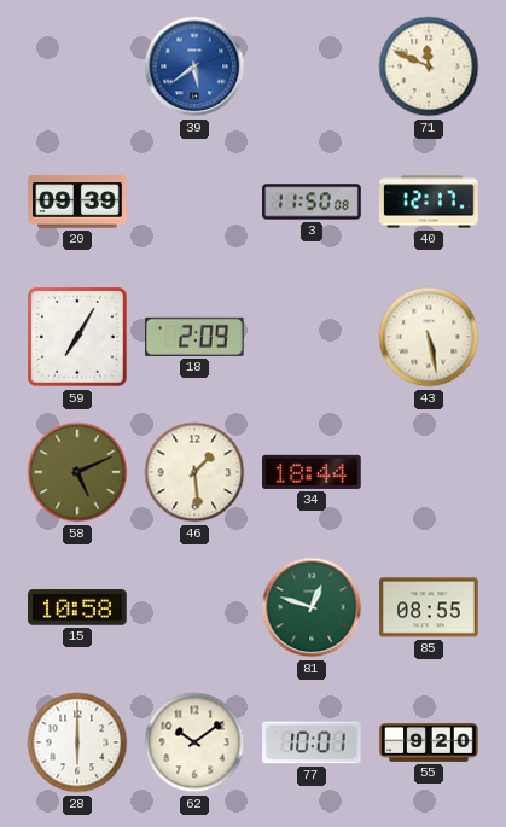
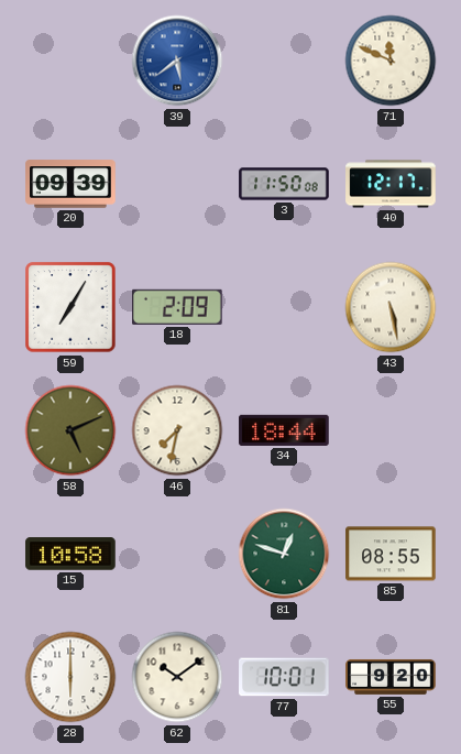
46: 1:29 -> 7:32 (177, 430)
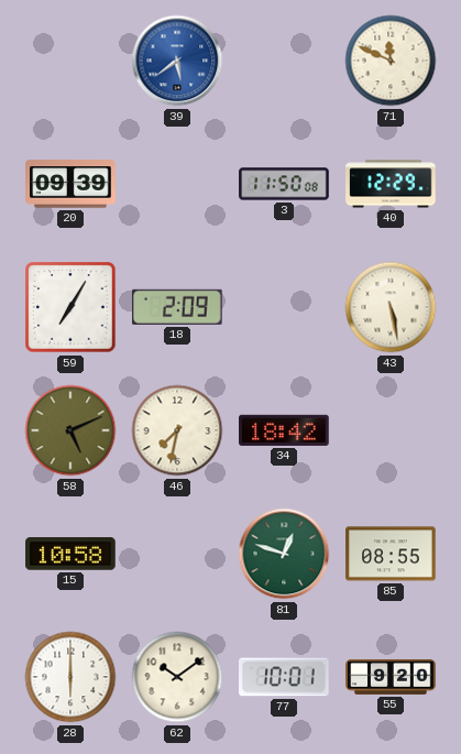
40: 12:17 -> 12:29 (391, 184)
34: 18:44 -> 18:42 (284, 430)
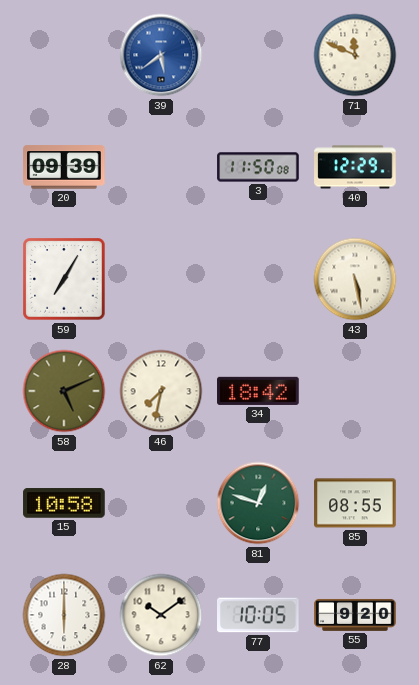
18: 2:09 -> none (178, 307)
77: 10:01 -> 10:05 (259, 615)
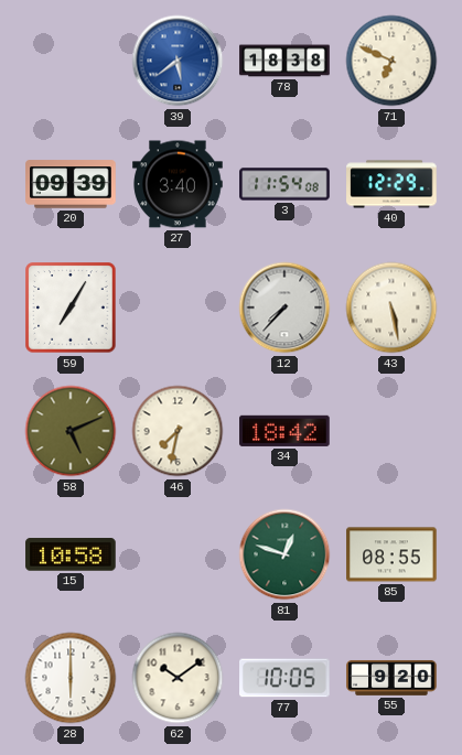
78: none -> 18:38 (284, 61)
71: 11:49 -> 6:49 (391, 61)
27: none -> 3:40 (178, 184)
3: 11:50 -> 11:54 (284, 184)
12: none -> 7:37 (284, 308)
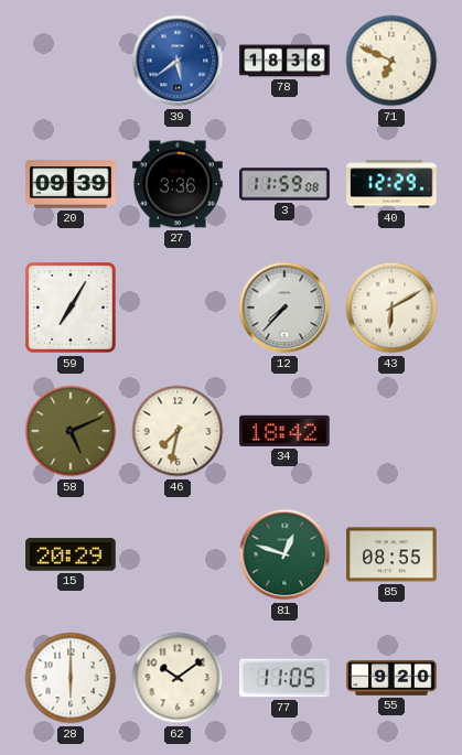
27: 3:40 -> 3:36 (178, 184)
3: 11:54 -> 11:59 (284, 184)
43: 5:28 -> 6:10 (391, 308)
15: 10:58 -> 20:29 (71, 554)
77: 10:05 -> 11:05 (286, 678)
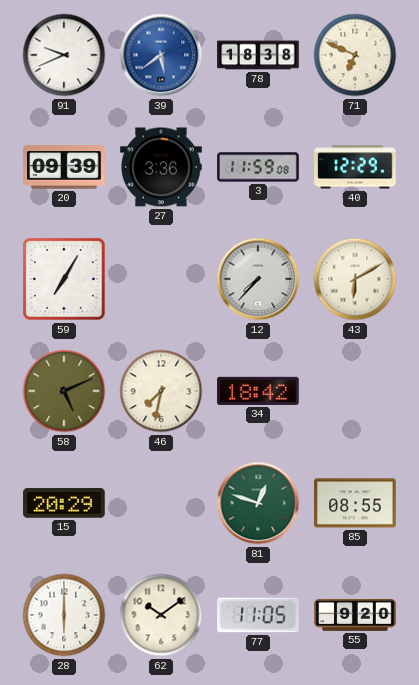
91: none -> 9:41 (64, 55)
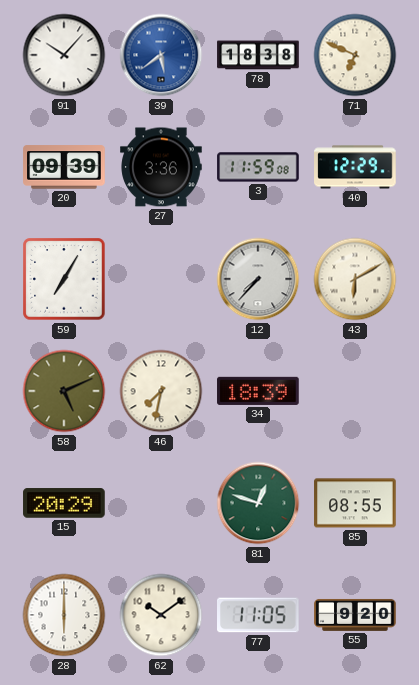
91: 9:41 -> 10:07 (64, 55)
34: 18:42 -> 18:39 (258, 391)
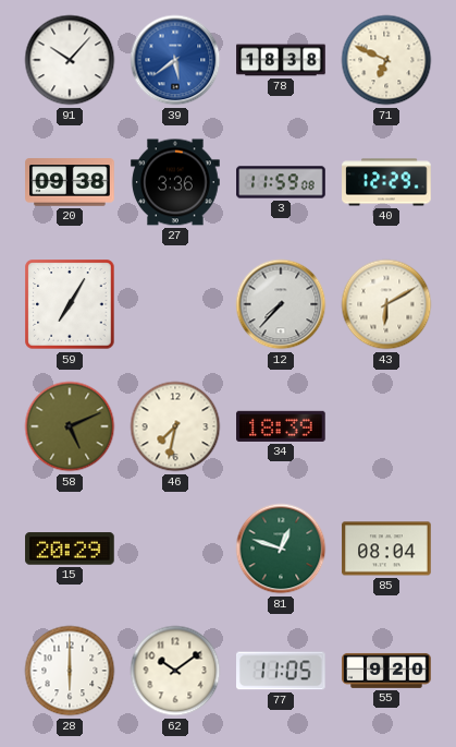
20: 09:39 -> 09:38 (70, 182)
85: 08:55 -> 08:04 (386, 549)
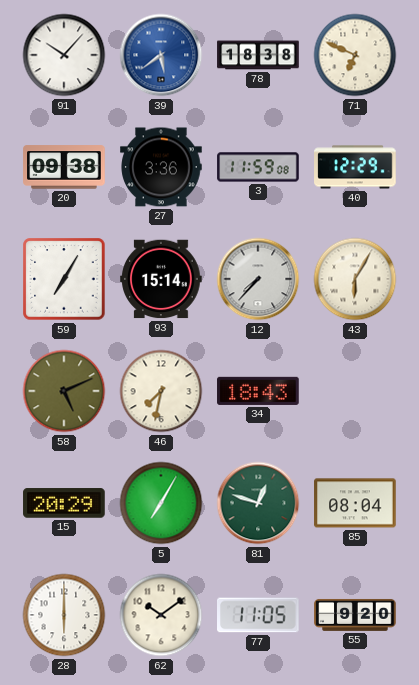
93: none -> 15:14 (161, 279)
43: 6:10 -> 6:05 (355, 279)
34: 18:39 -> 18:43 (258, 391)
5: none -> 7:05 (161, 503)
